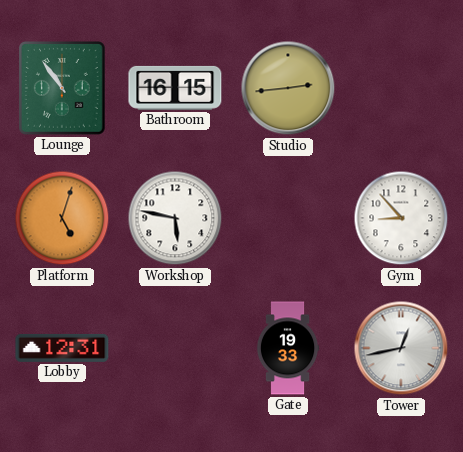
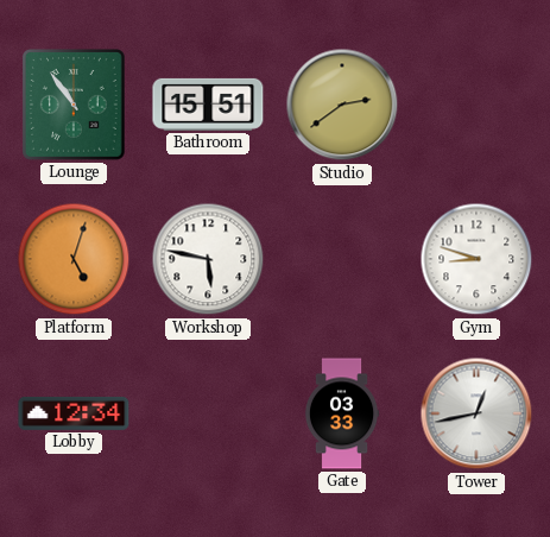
Bathroom: 16:15 -> 15:51 (208, 105)
Studio: 2:44 -> 2:39 (342, 105)
Gym: 8:53 -> 8:48 (476, 259)
Lobby: 12:31 -> 12:34 (74, 413)
Gate: 19:33 -> 03:33 (342, 413)
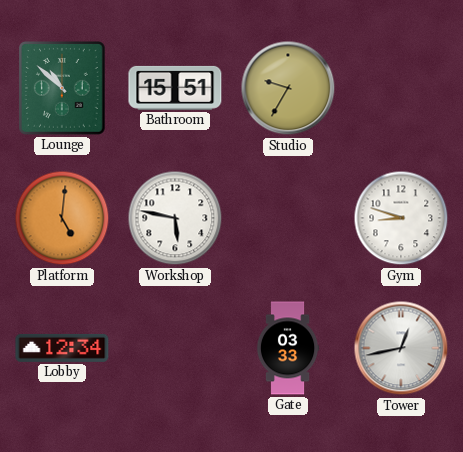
Lounge: 10:54 -> 10:52 (63, 89)
Studio: 2:39 -> 9:35 (288, 88)
Platform: 5:03 -> 5:01 (62, 218)
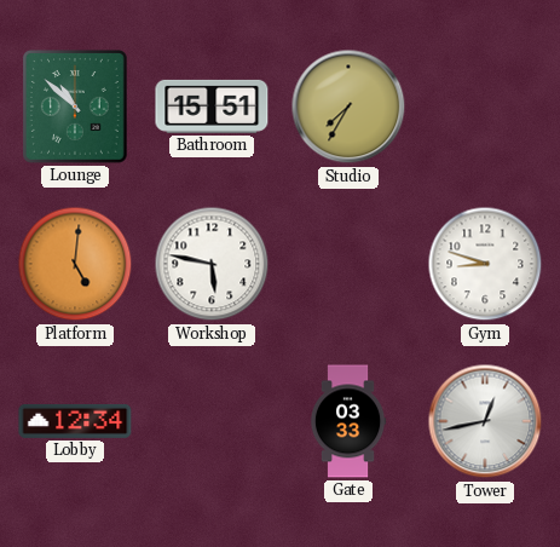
Studio: 9:35 -> 7:35 (348, 106)
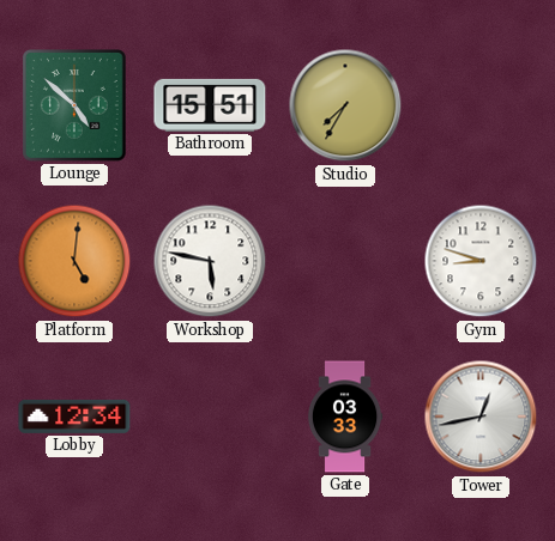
Lounge: 10:52 -> 4:52 (76, 107)
